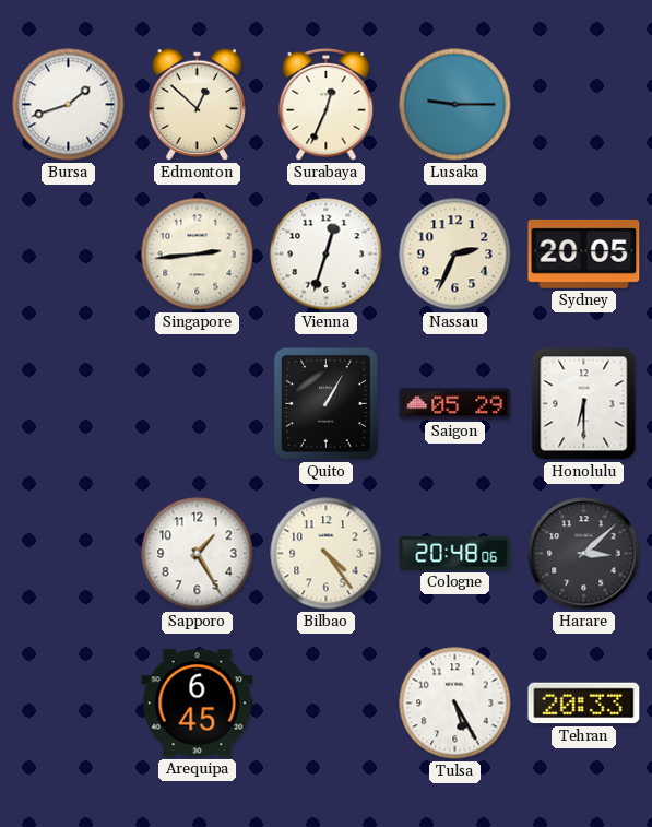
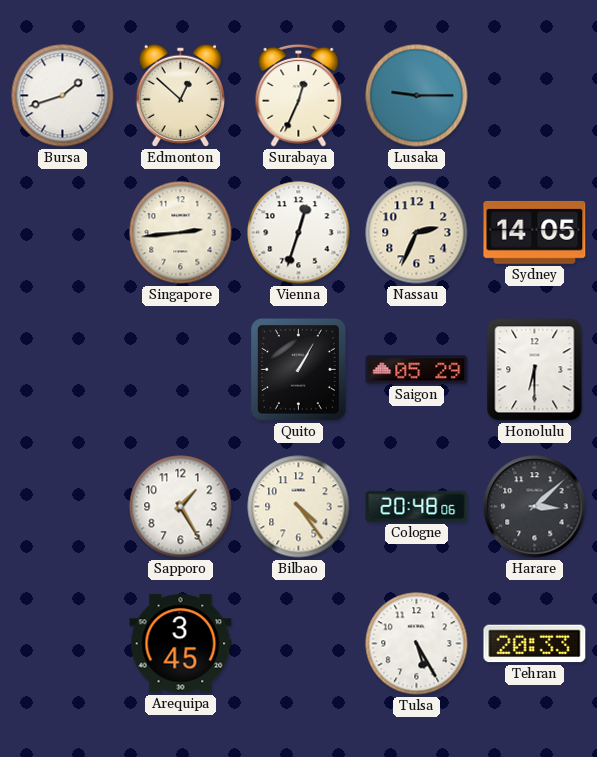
Sydney: 20:05 -> 14:05 (535, 232)
Arequipa: 6:45 -> 3:45 (181, 644)
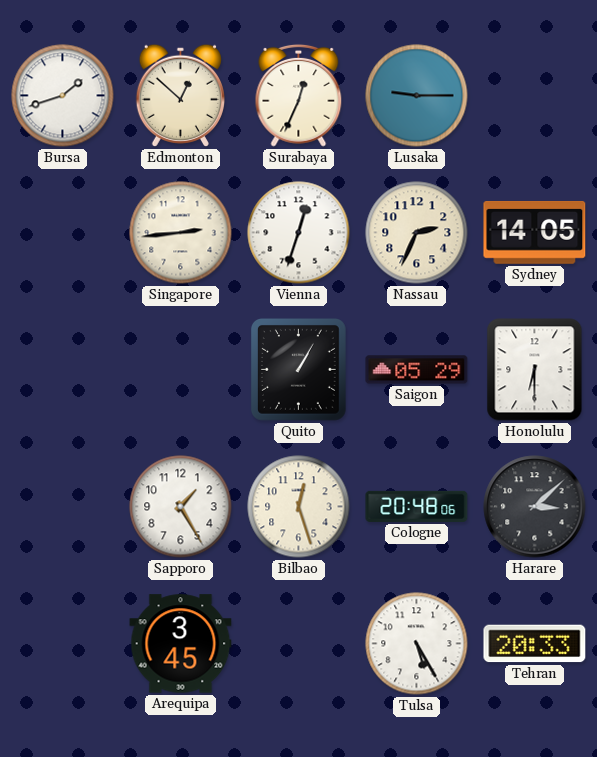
Bilbao: 4:24 -> 12:27 (299, 507)
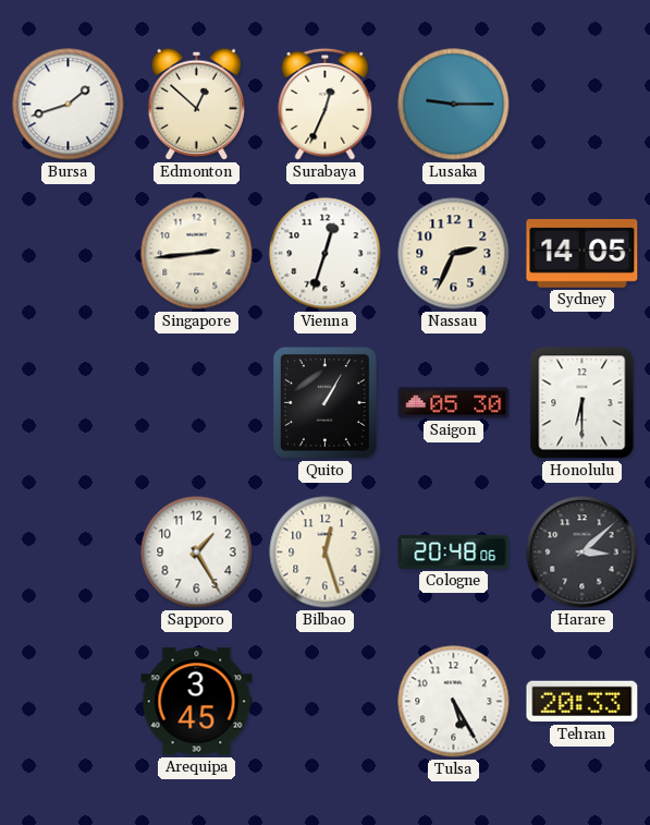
Saigon: 05:29 -> 05:30 (454, 403)
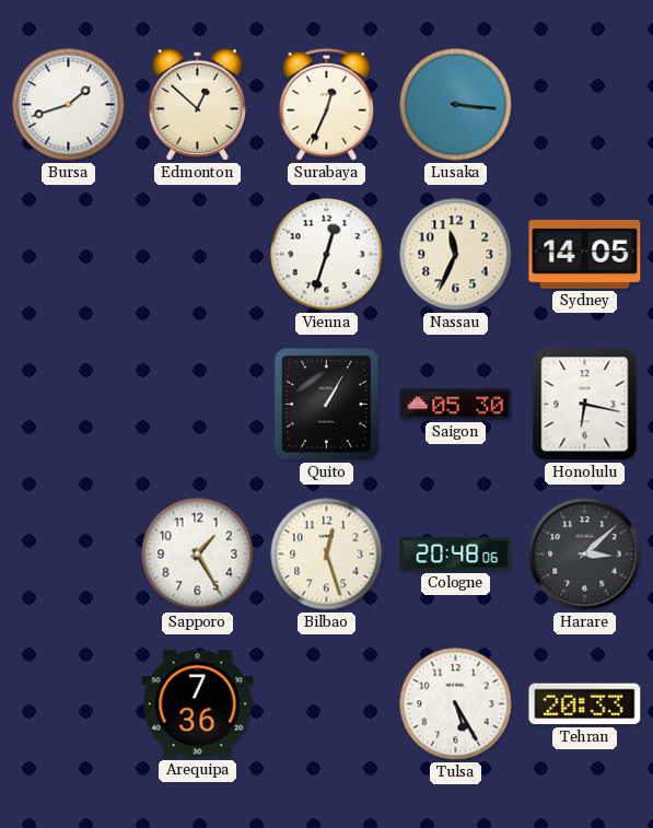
Lusaka: 9:15 -> 3:16 (456, 105)
Singapore: 2:44 -> none (197, 254)
Nassau: 2:34 -> 11:34 (456, 255)
Honolulu: 6:30 -> 6:17 (585, 405)
Arequipa: 3:45 -> 7:36 (198, 704)
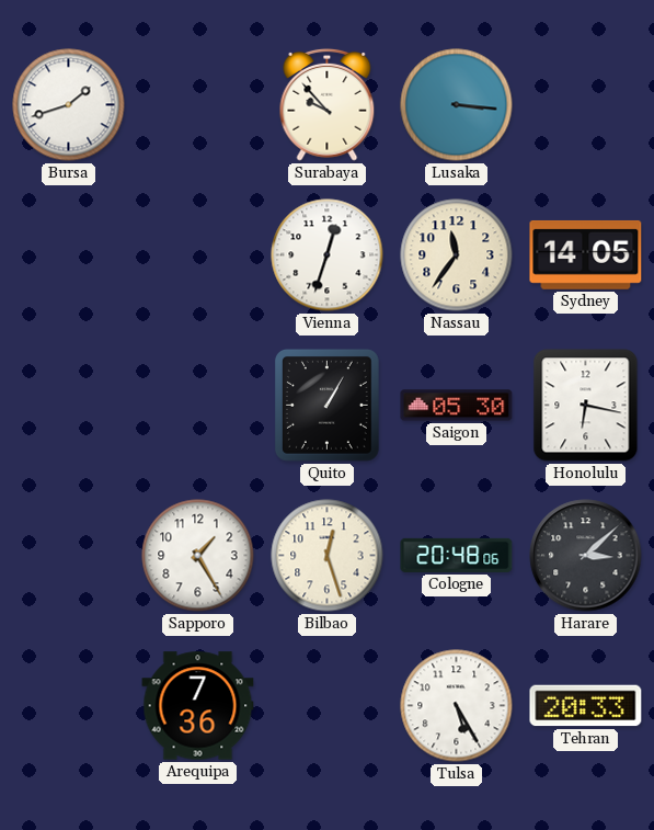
Edmonton: 12:52 -> none (197, 104)
Surabaya: 12:34 -> 9:53 (328, 104)
Nassau: 11:34 -> 11:36 (457, 255)
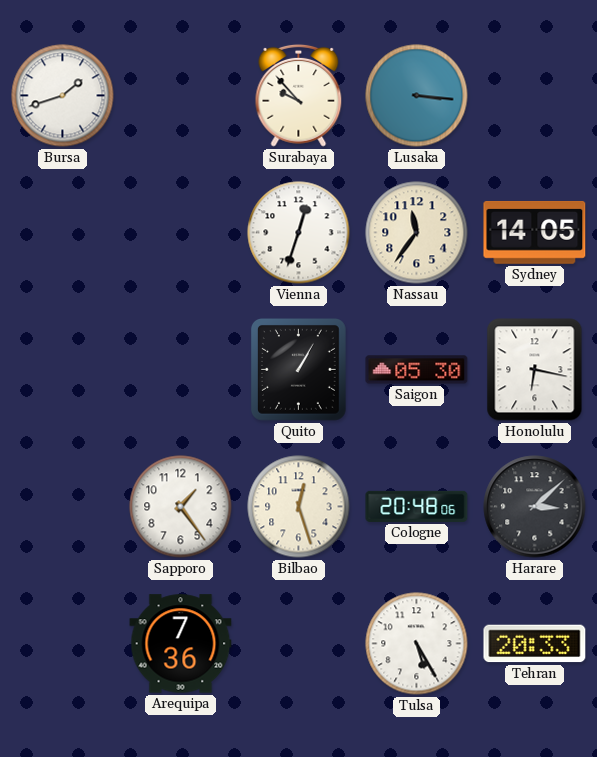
Sapporo: 1:25 -> 1:24 (181, 507)
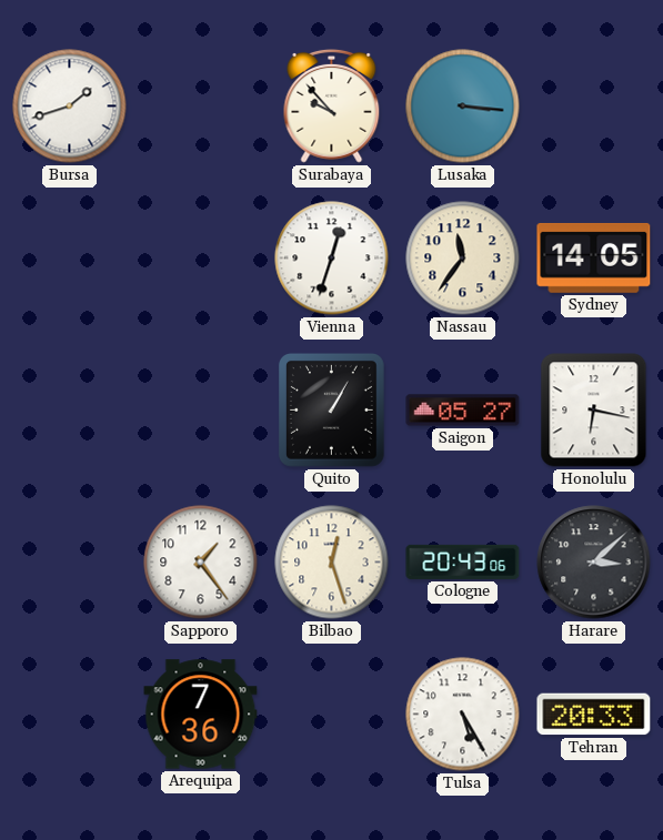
Saigon: 05:30 -> 05:27 (463, 411)
Cologne: 20:48 -> 20:43 (463, 561)
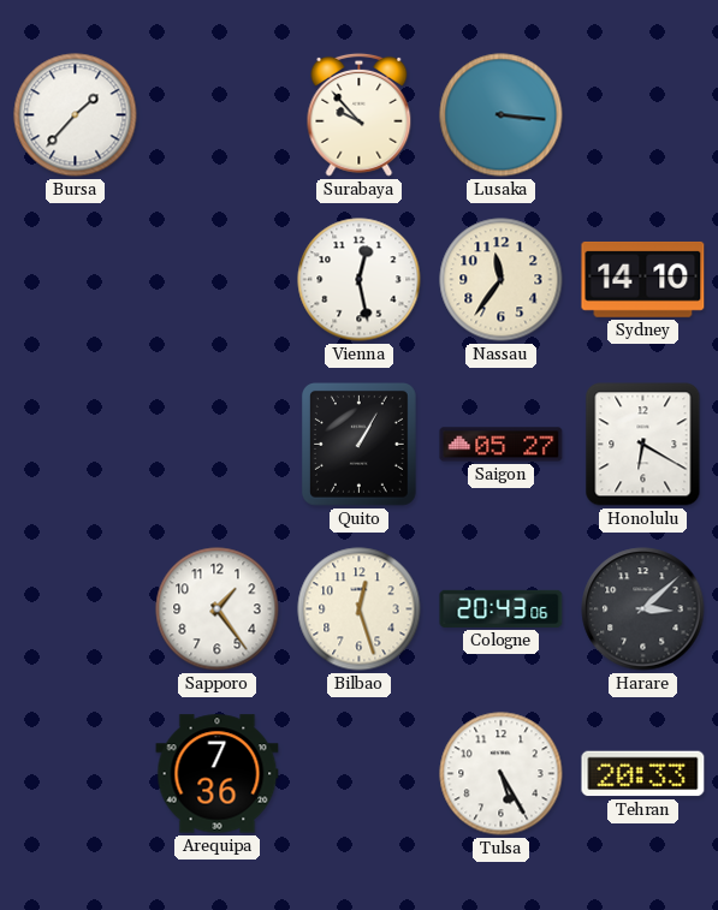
Bursa: 1:42 -> 1:37 (76, 115)
Vienna: 12:33 -> 12:28 (360, 280)
Sydney: 14:05 -> 14:10 (643, 279)
Honolulu: 6:17 -> 6:20 (643, 445)
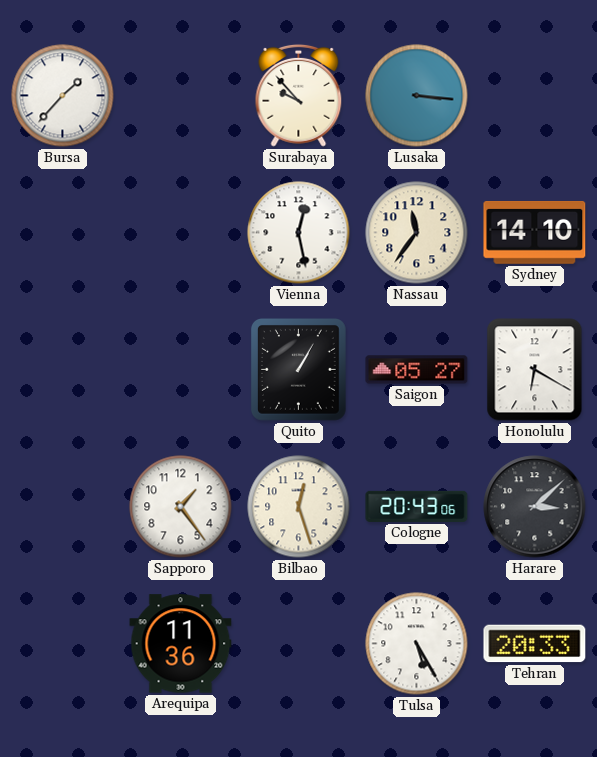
Arequipa: 7:36 -> 11:36 (181, 644)
